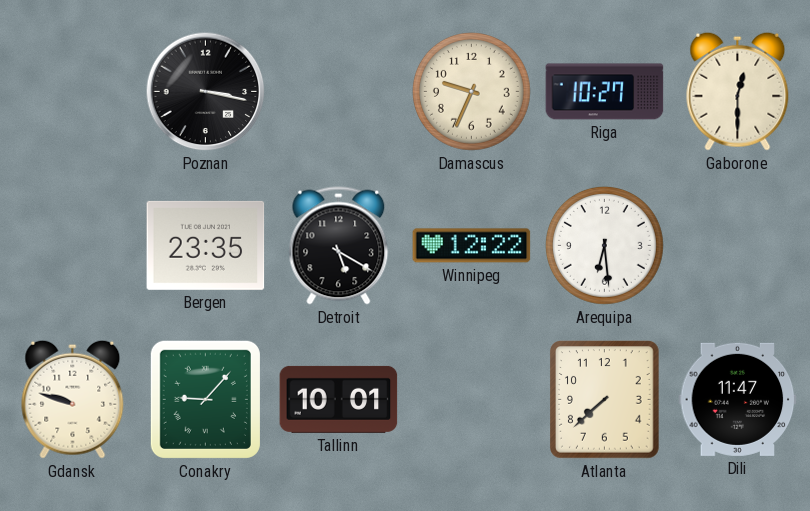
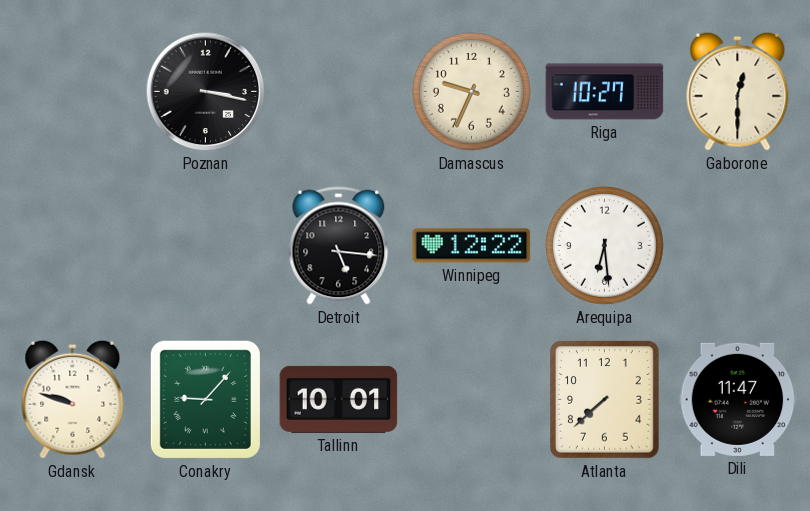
Bergen: 23:35 -> none (206, 245)
Detroit: 5:20 -> 5:16 (339, 246)
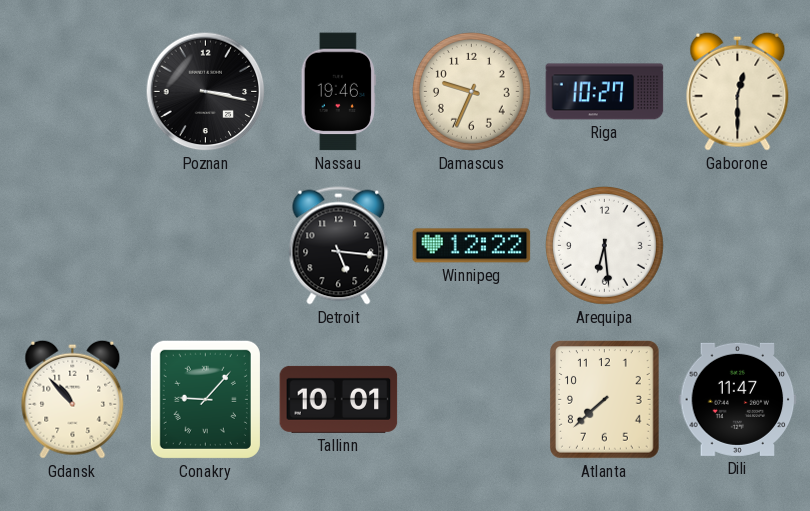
Nassau: none -> 19:46 (338, 92)
Gdansk: 9:48 -> 10:53 (73, 399)
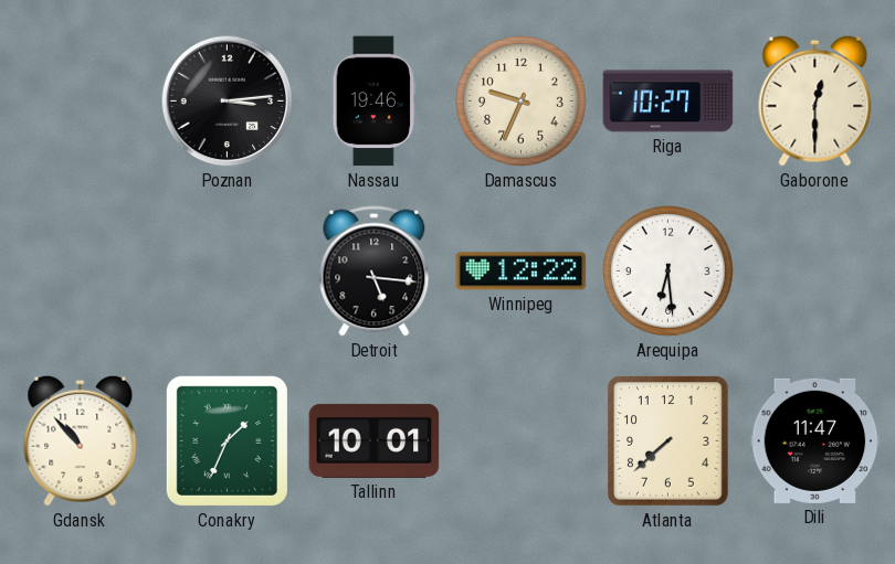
Poznan: 3:17 -> 3:14 (228, 102)
Conakry: 9:07 -> 1:34 (227, 440)
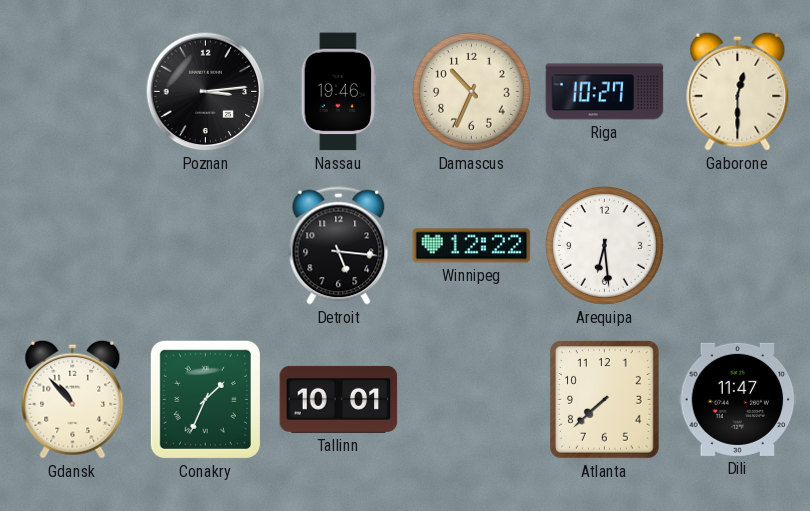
Damascus: 9:34 -> 10:34 (471, 91)
